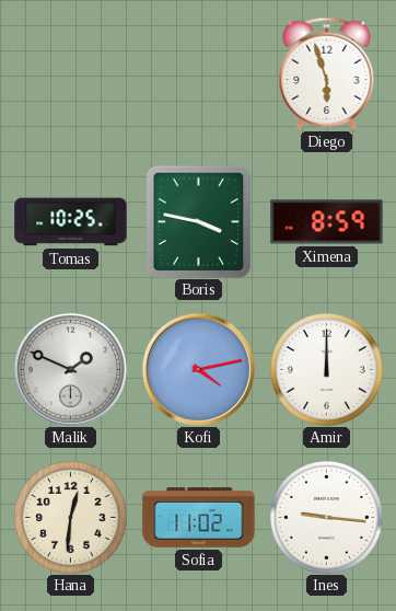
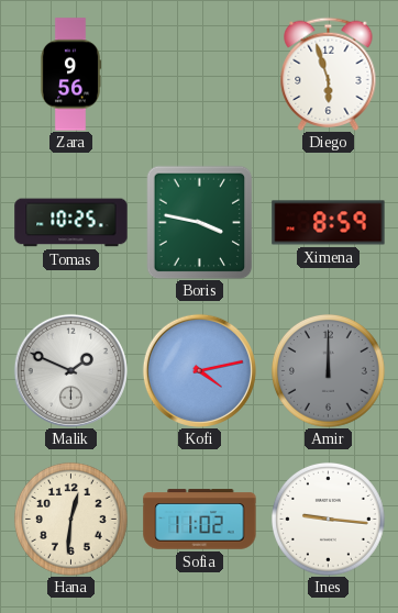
Zara: none -> 9:56 (70, 75)
Amir dial: white -> grey (328, 370)
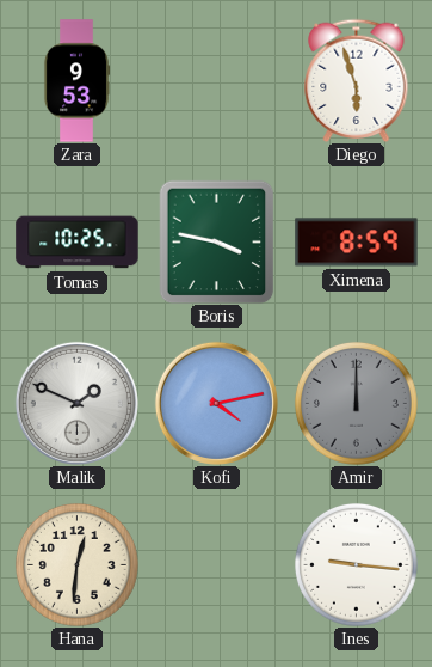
Zara: 9:56 -> 9:53 (76, 81)
Sofia: 11:02 -> none (200, 520)
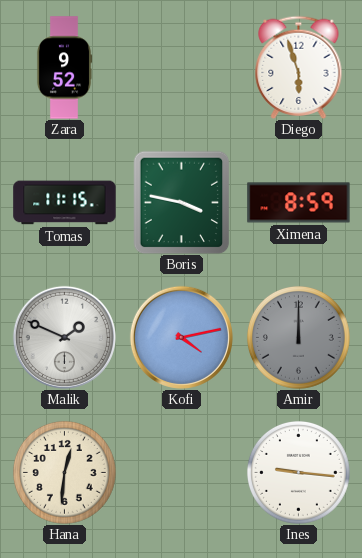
Zara: 9:53 -> 9:52 (64, 68)
Tomas: 10:25 -> 11:15 (65, 203)
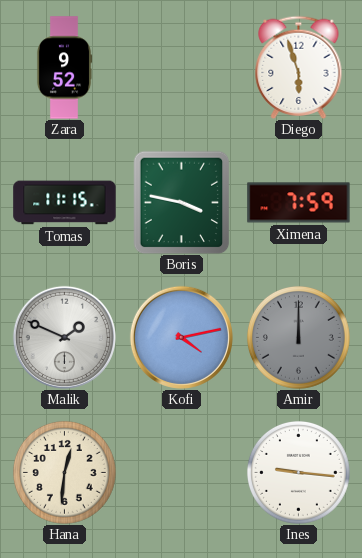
Ximena: 8:59 -> 7:59 (299, 203)
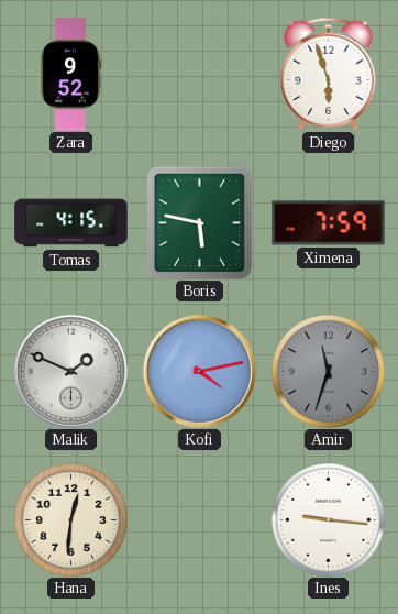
Tomas: 11:15 -> 4:15 (71, 223)
Boris: 3:47 -> 5:47 (200, 222)
Amir: 12:00 -> 11:33 (328, 371)
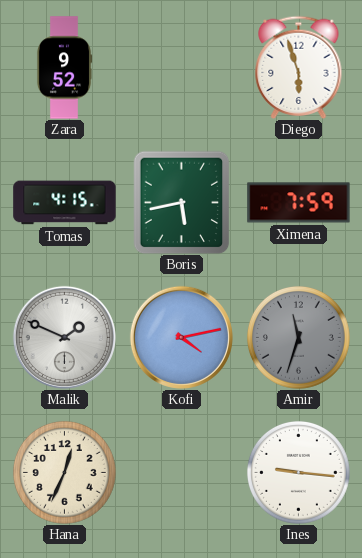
Boris: 5:47 -> 5:43 (182, 202)
Hana: 12:31 -> 12:34 (64, 472)
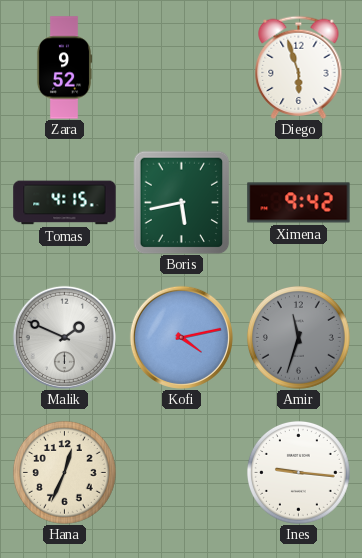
Ximena: 7:59 -> 9:42 (299, 203)
